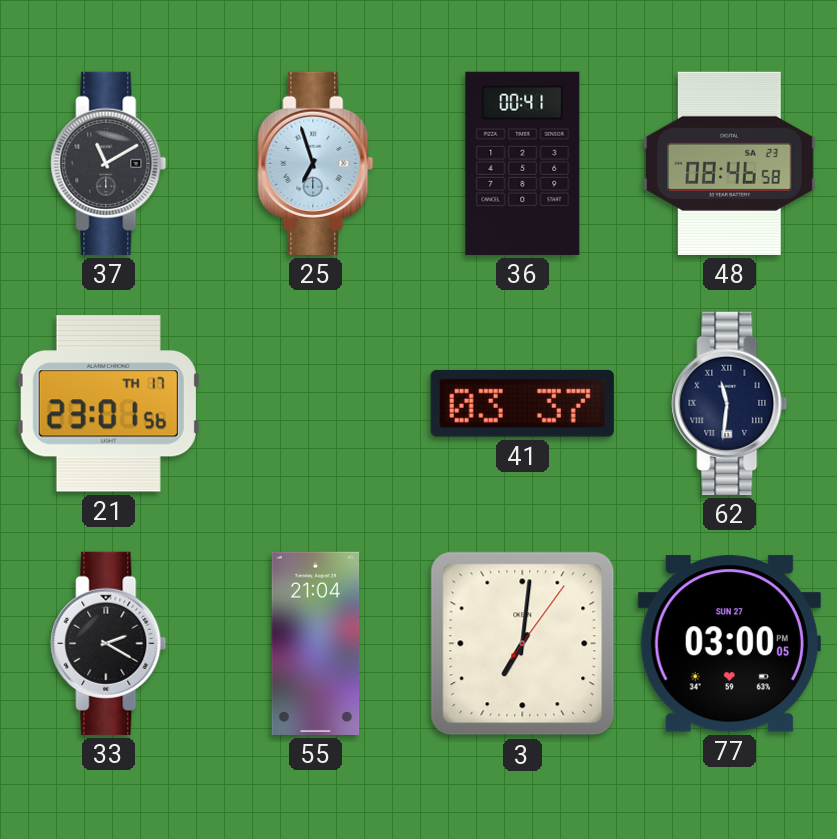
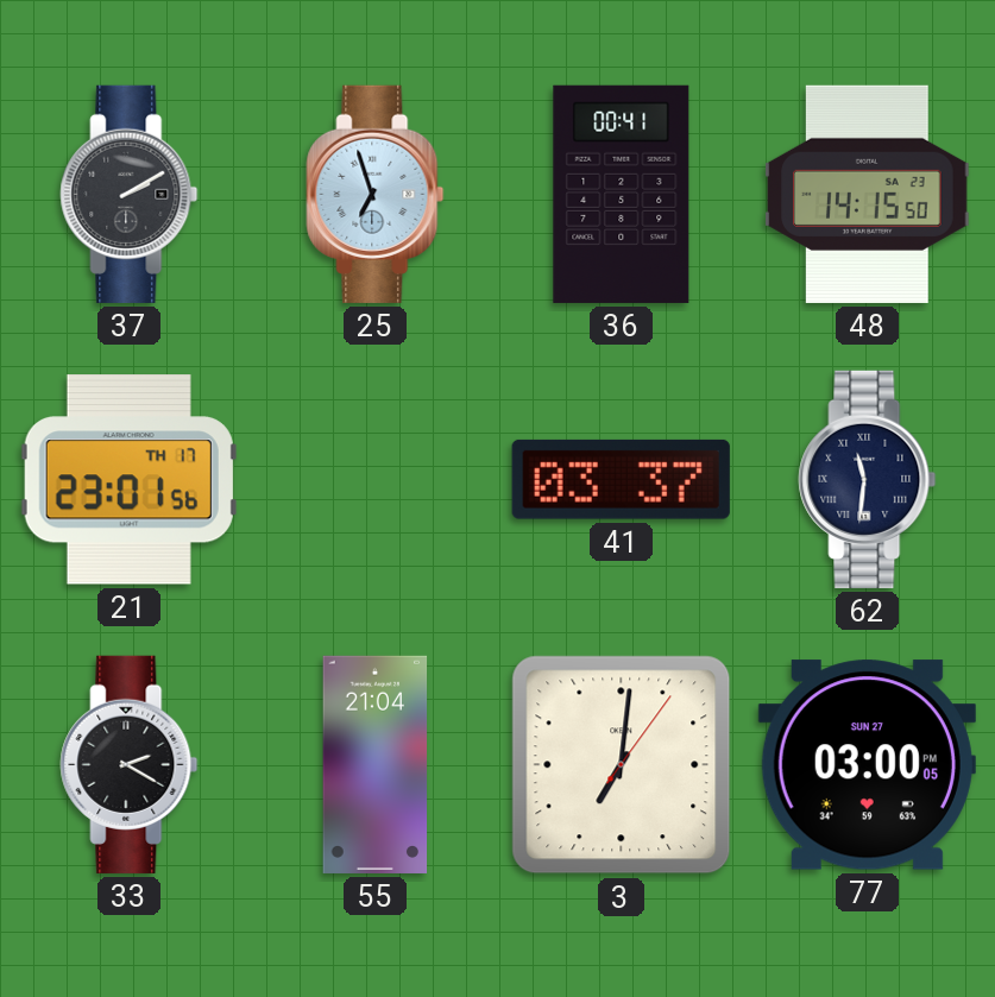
37: 11:10 -> 2:10 (130, 194)
48: 08:46 -> 14:15 (868, 194)
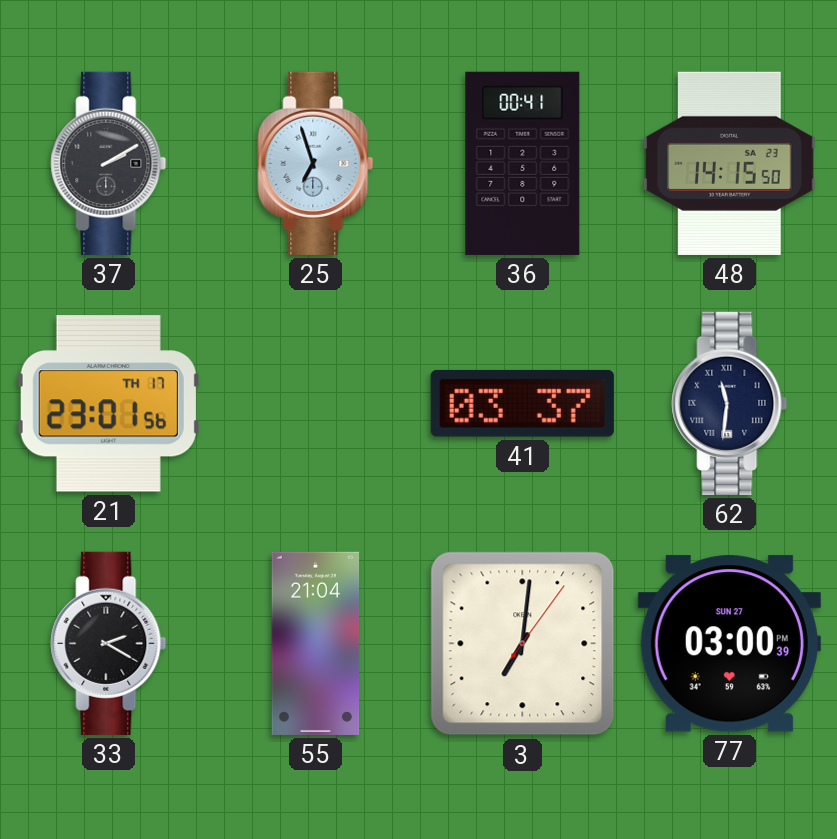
77: 03:00:05 PM -> 03:00:39 PM (729, 644)
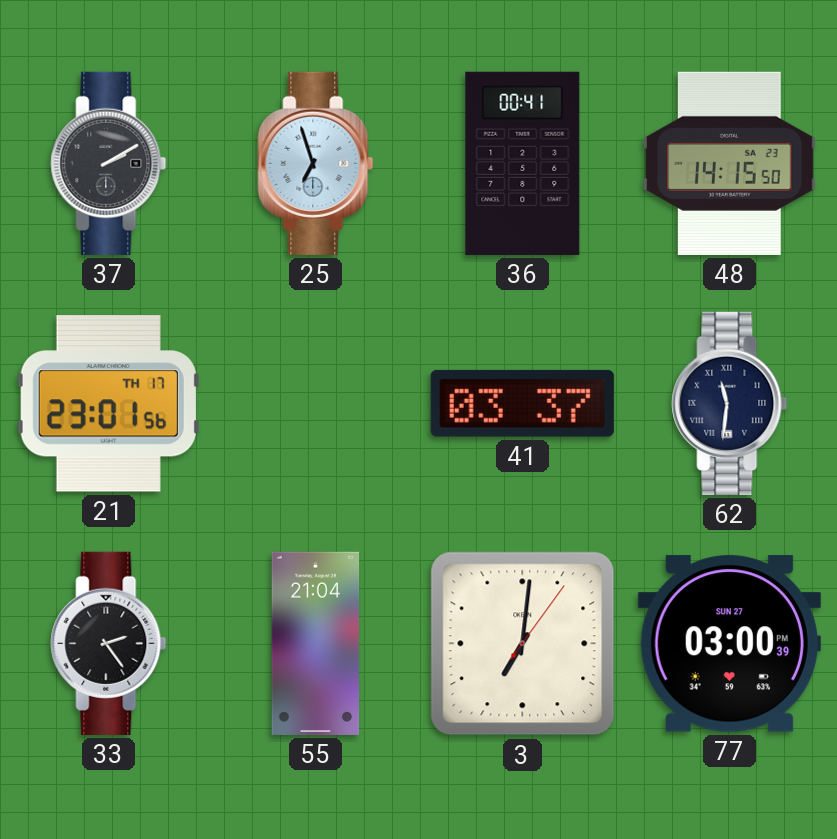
33: 2:20 -> 2:24 (109, 643)
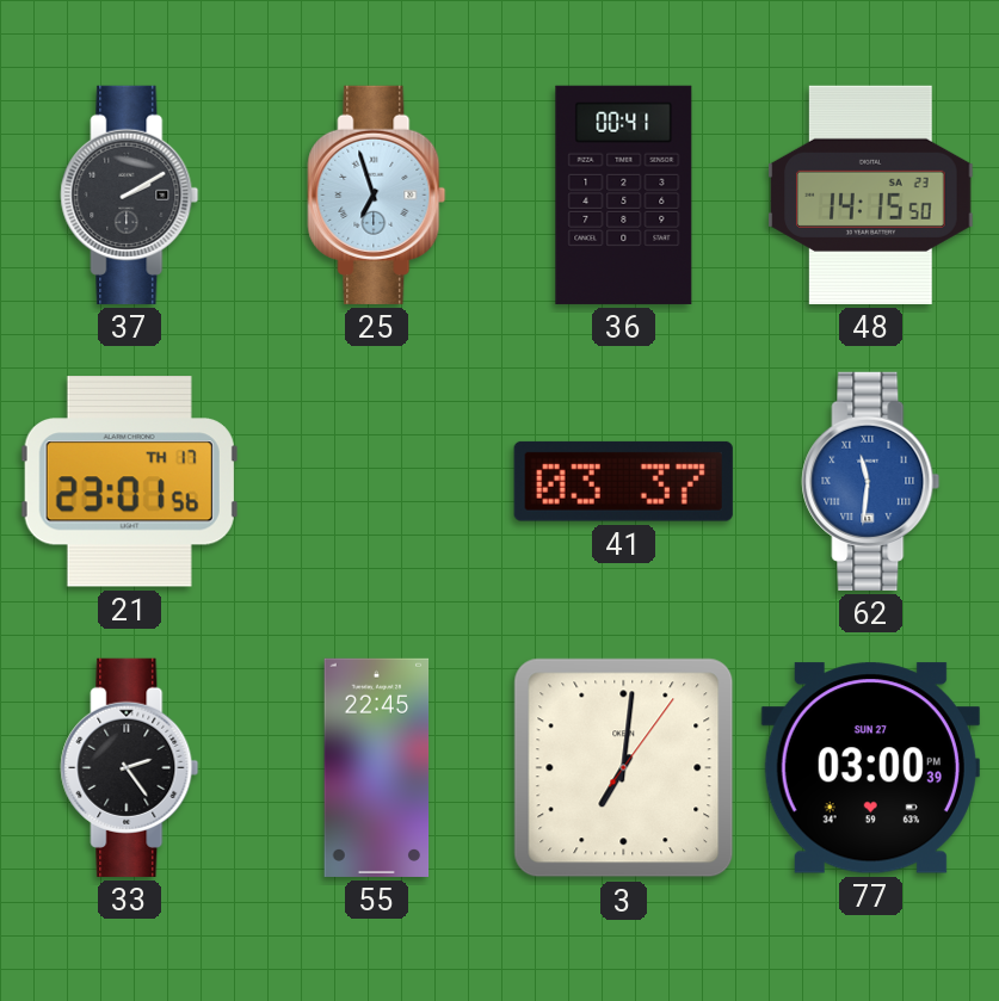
62 dial: navy -> blue (871, 481)
55: 21:04 -> 22:45 (377, 767)
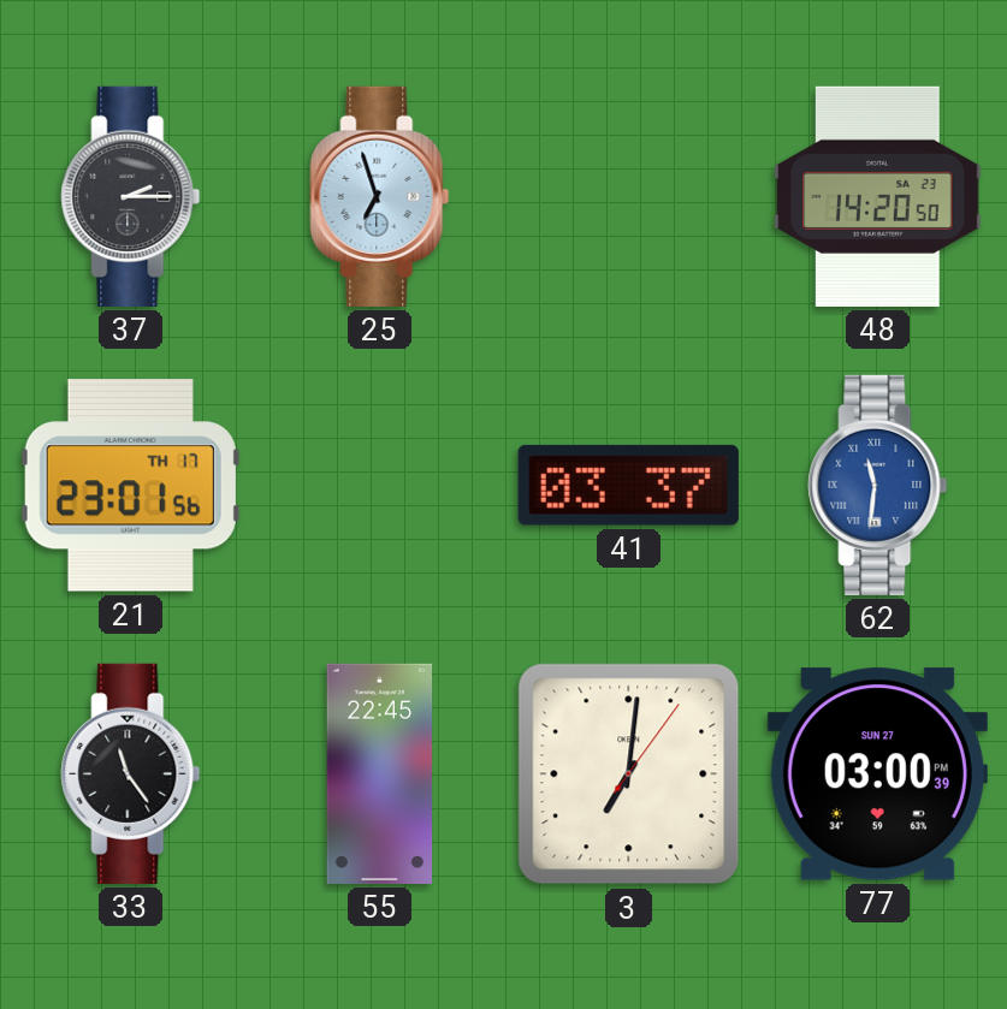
37: 2:10 -> 2:15 (131, 196)
36: 00:41 -> none (624, 194)
48: 14:15 -> 14:20 (878, 196)
33: 2:24 -> 11:24 (131, 773)
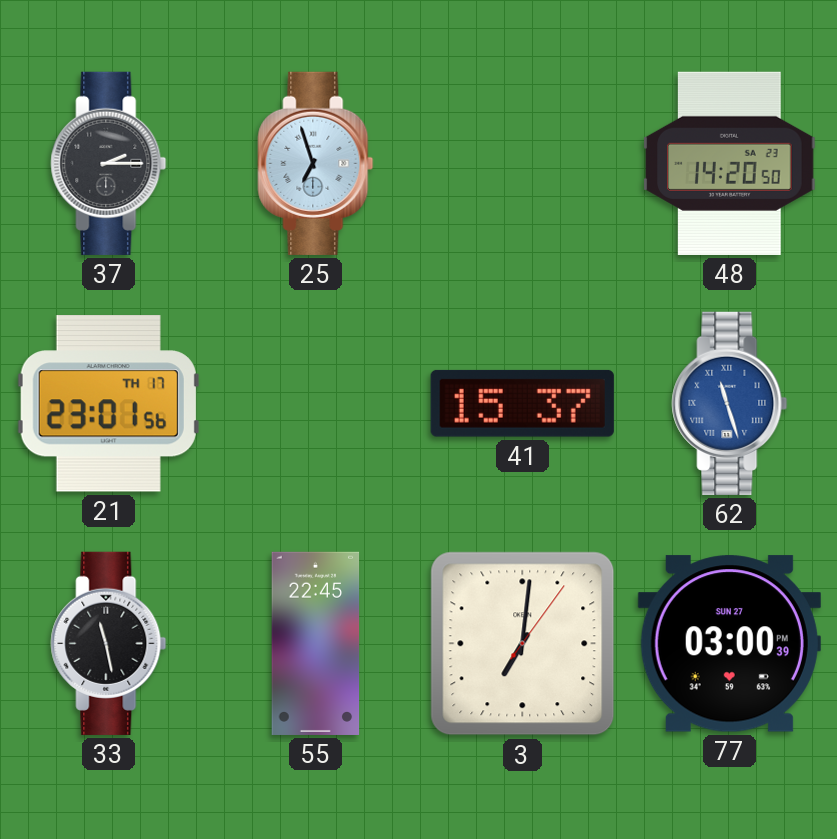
41: 03:37 -> 15:37 (522, 403)
62: 11:31 -> 11:27 (730, 403)
33: 11:24 -> 11:28 (109, 643)
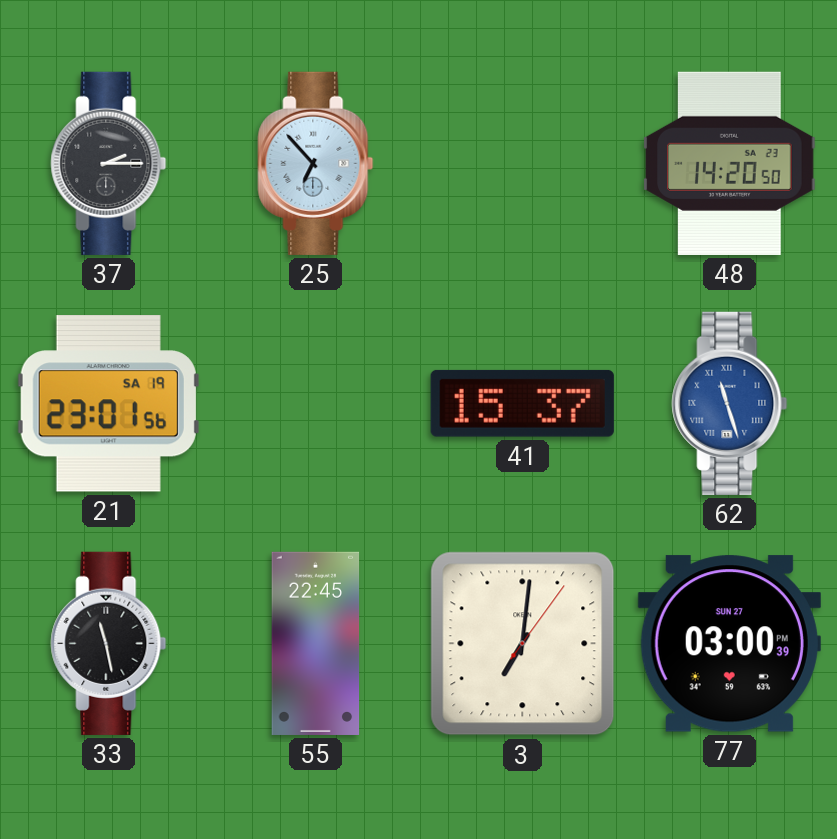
25: 6:57 -> 6:53 (316, 163)
21 date: TH 17 -> SA 19 (108, 404)
